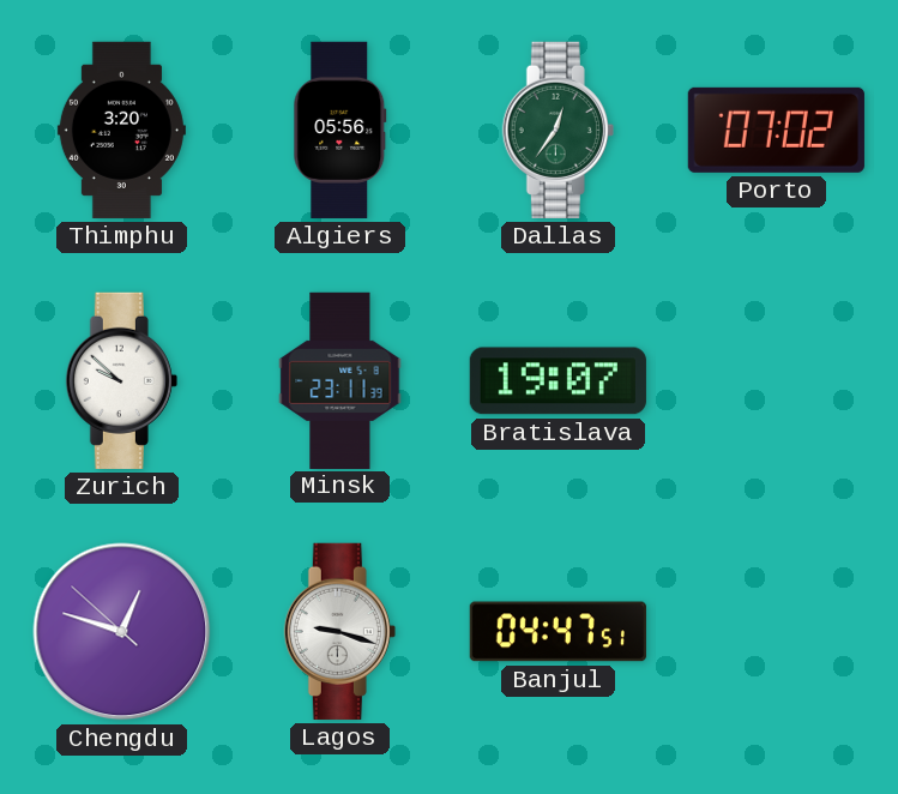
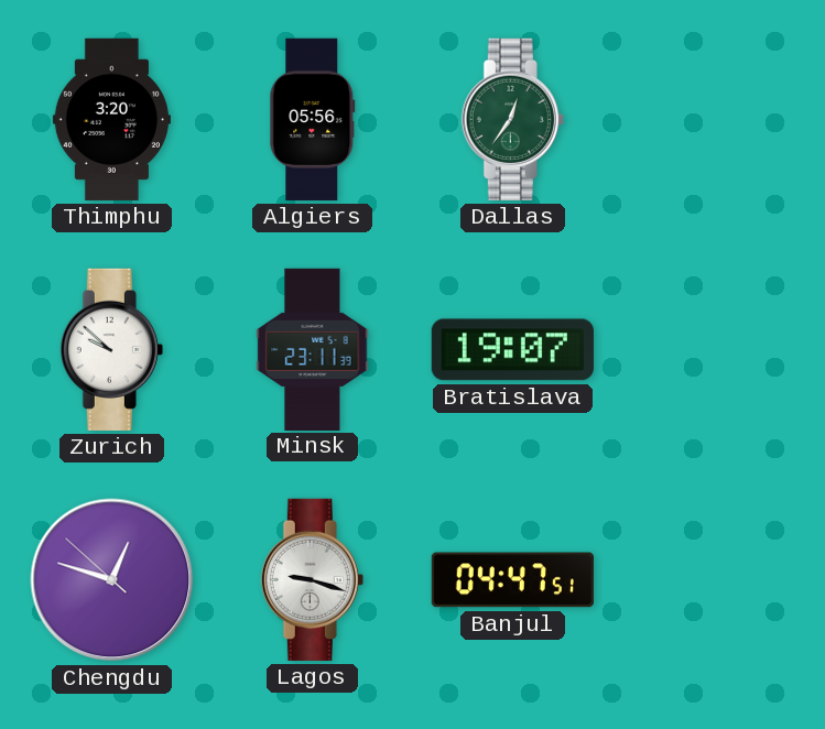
Porto: 07:02 -> none (776, 130)
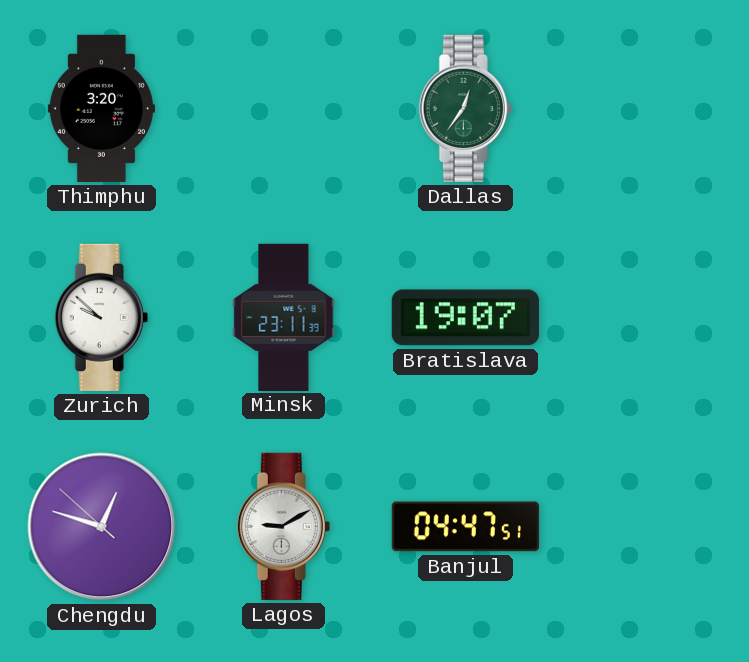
Algiers: 05:56 -> none (313, 119)
Lagos: 9:18 -> 9:10 (283, 526)
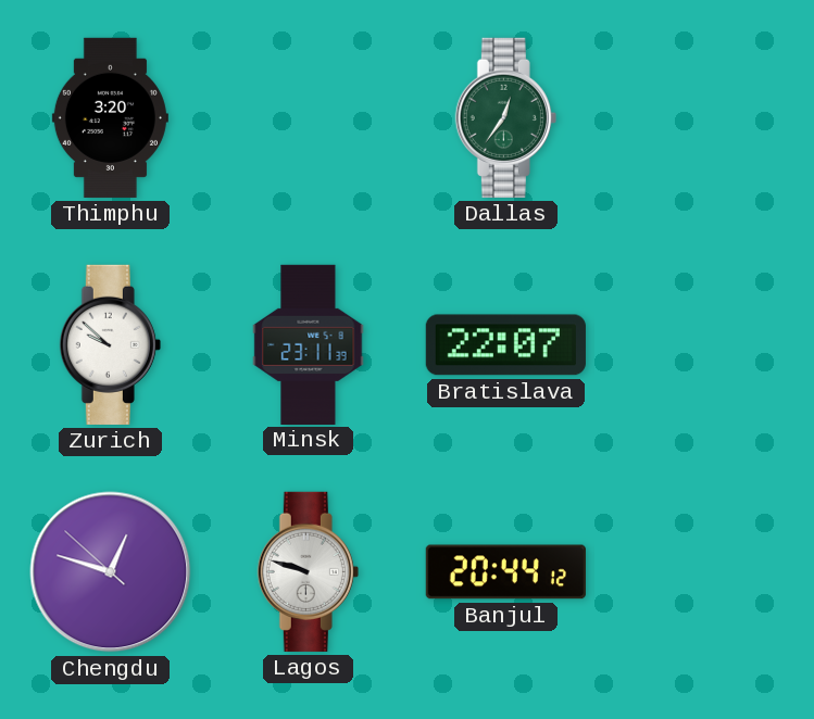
Bratislava: 19:07 -> 22:07 (505, 345)
Lagos: 9:10 -> 9:48 (308, 571)
Banjul: 04:47 -> 20:44 (505, 572)
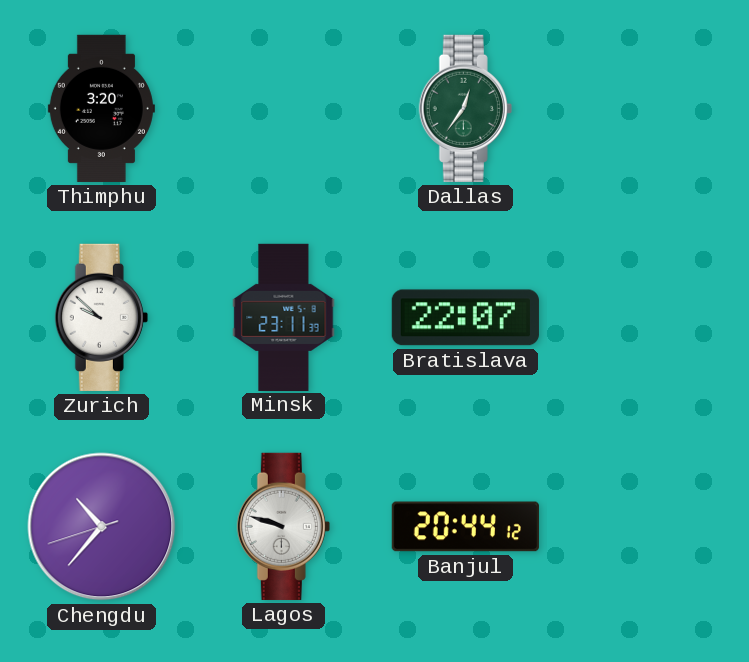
Chengdu: 12:47 -> 10:36 (102, 527)
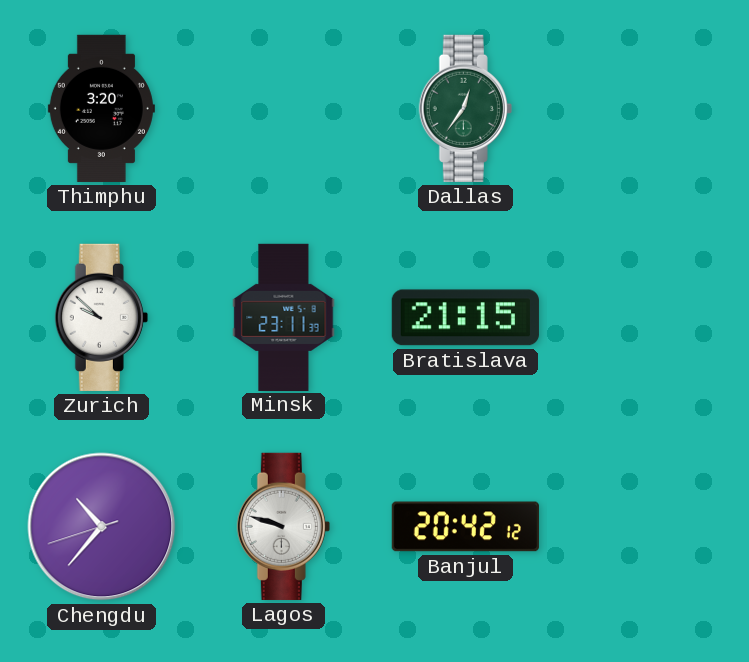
Bratislava: 22:07 -> 21:15 (465, 318)
Banjul: 20:44 -> 20:42 (465, 527)
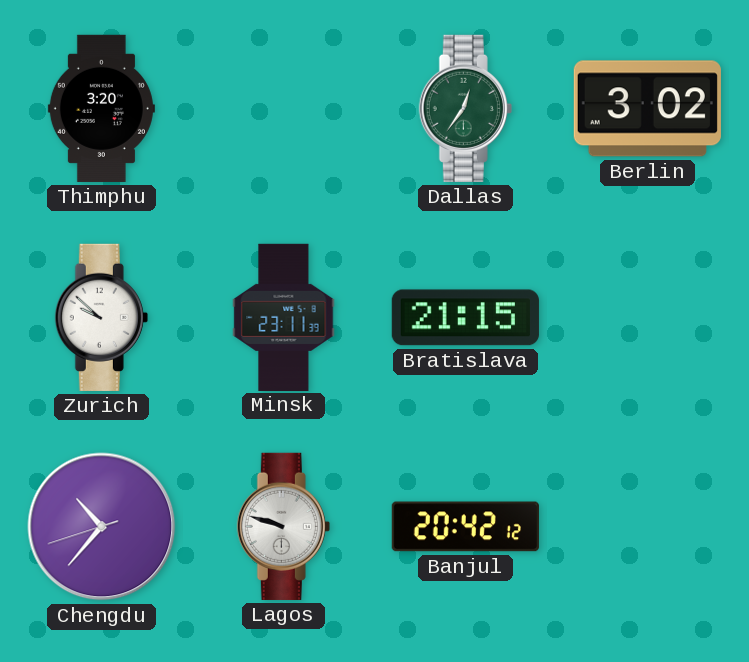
Berlin: none -> 3:02 (647, 109)
